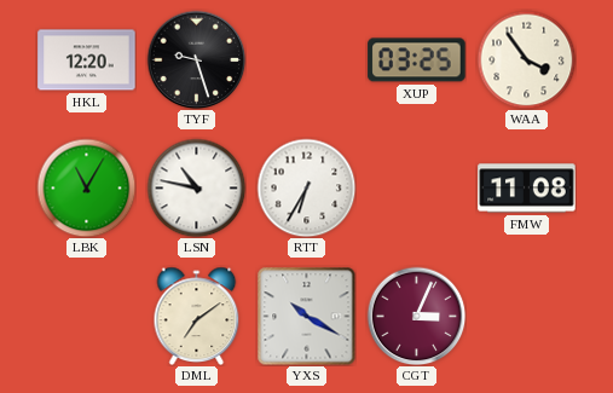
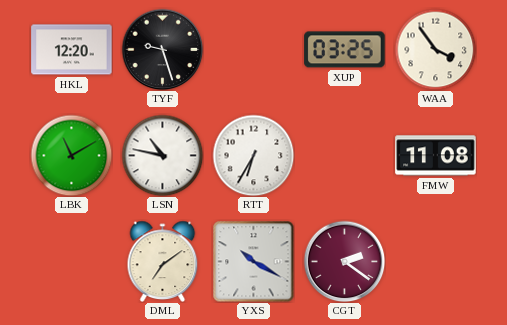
LBK: 11:05 -> 11:10 (71, 155)
CGT: 3:04 -> 2:21 (344, 261)
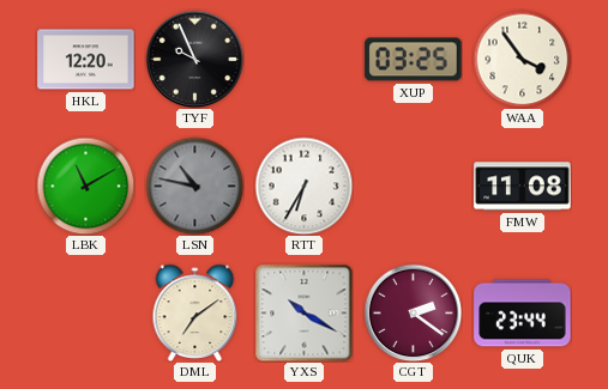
TYF: 9:27 -> 9:56 (194, 59)
LSN dial: white -> grey (194, 186)
QUK: none -> 23:44 (523, 314)
